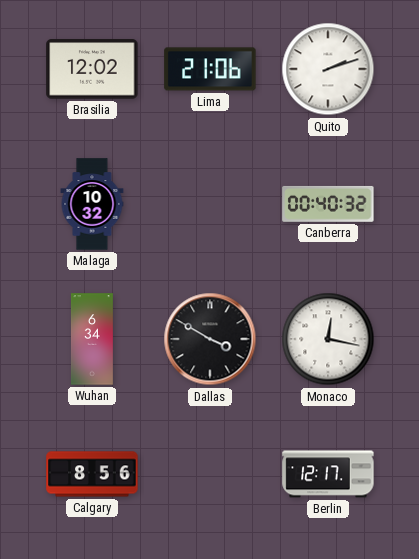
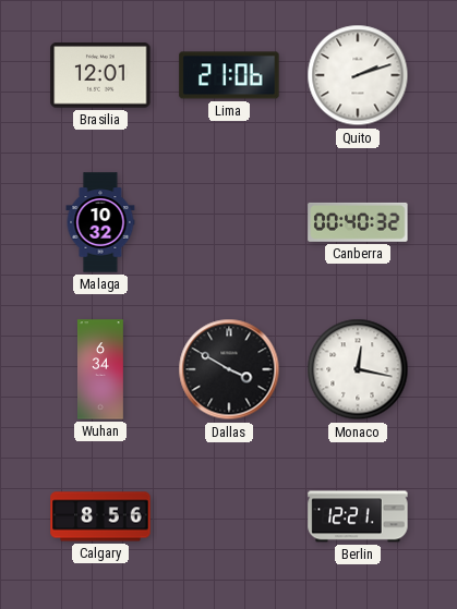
Brasilia: 12:02 -> 12:01 (100, 75)
Berlin: 12:17 -> 12:21 (358, 516)
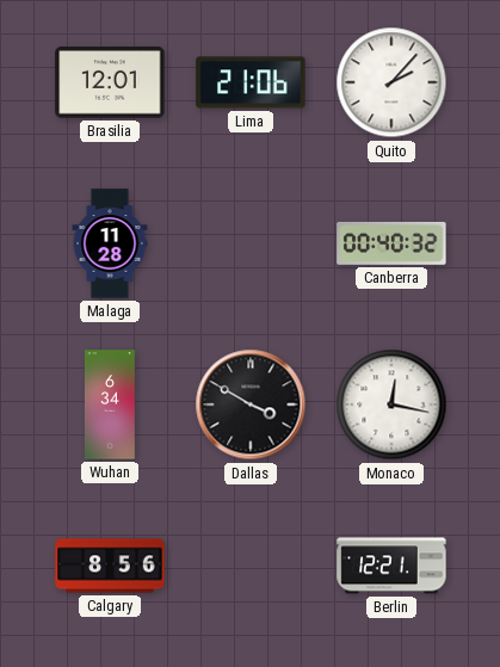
Quito: 2:12 -> 2:07 (391, 82)
Malaga: 10:32 -> 11:28 (110, 243)
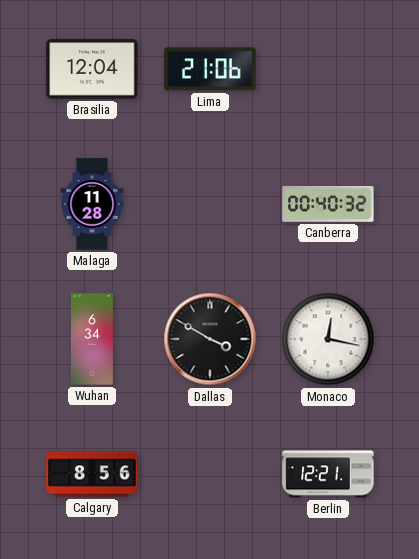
Brasilia: 12:01 -> 12:04 (92, 69)
Quito: 2:07 -> none (391, 82)
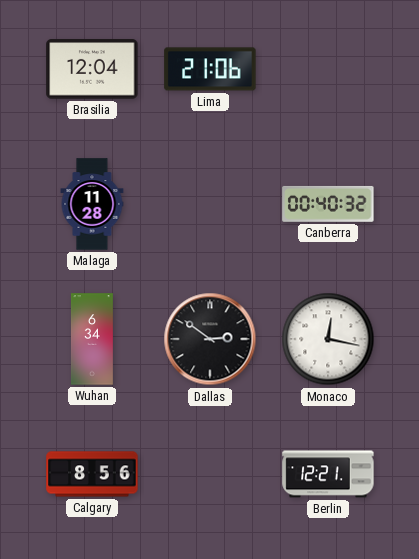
Dallas: 3:50 -> 2:51 (210, 339)
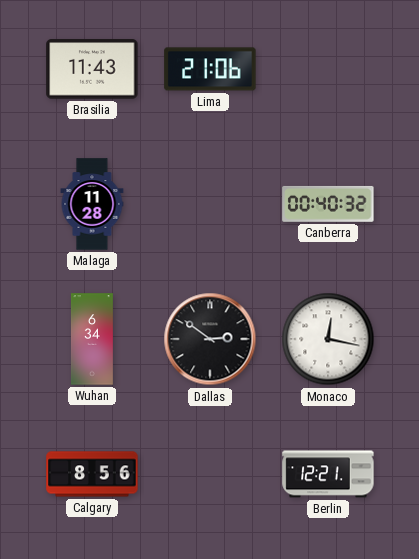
Brasilia: 12:04 -> 11:43 (92, 69)
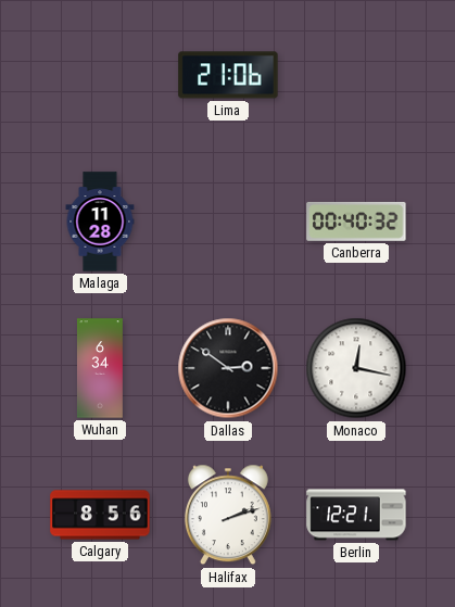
Brasilia: 11:43 -> none (92, 69)
Halifax: none -> 2:12 (228, 515)
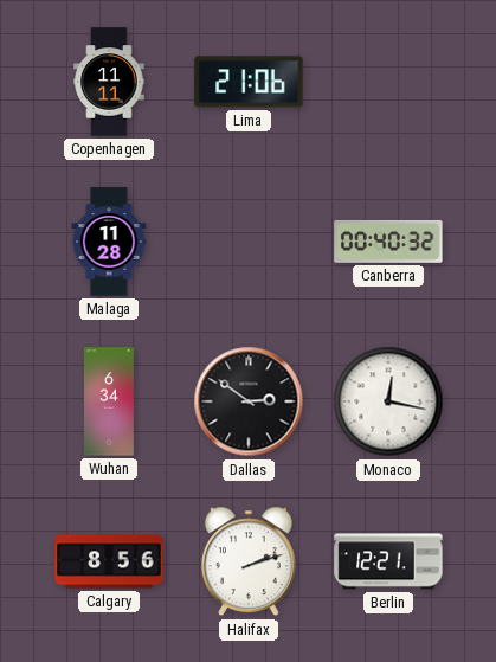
Copenhagen: none -> 11:11 (109, 82)
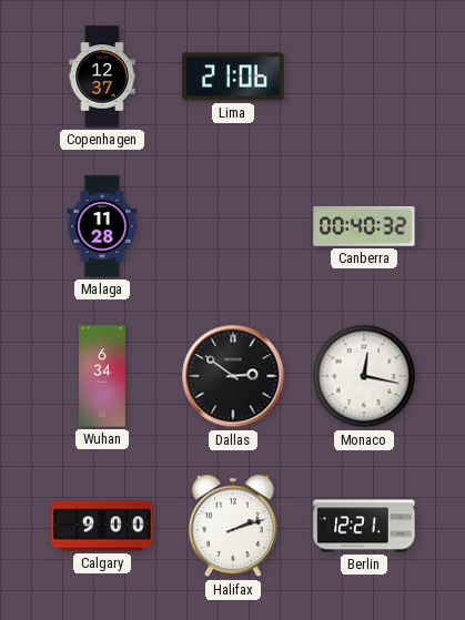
Copenhagen: 11:11 -> 12:37 (102, 77)
Calgary: 8:56 -> 9:00 (102, 526)
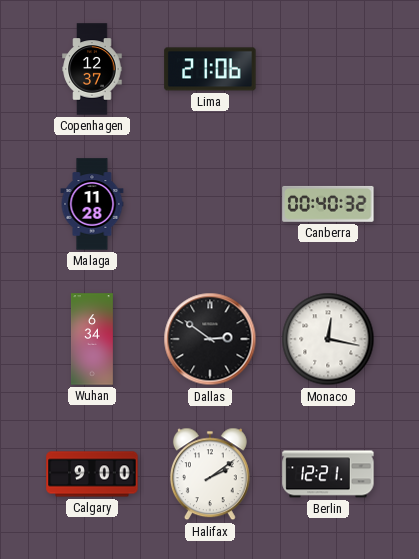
Halifax: 2:12 -> 2:09 (210, 474)
